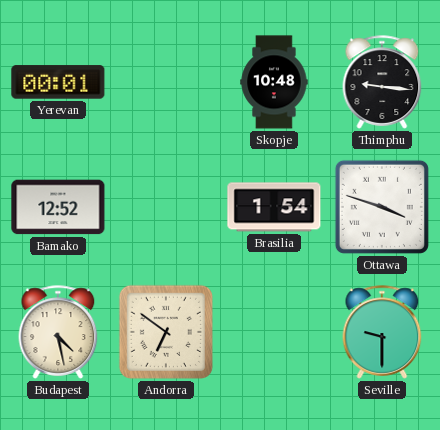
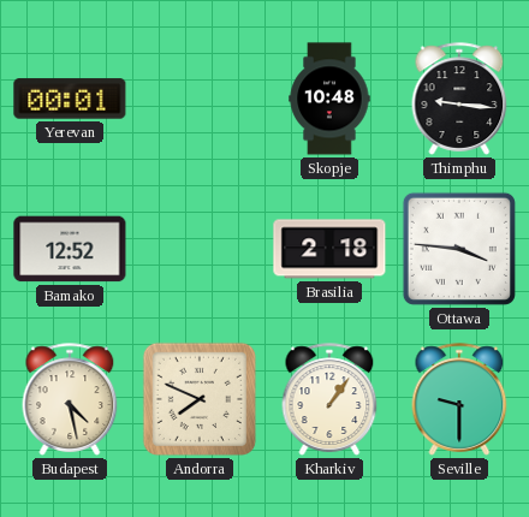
Brasilia: 1:54 -> 2:18 (329, 249)
Ottawa: 3:48 -> 3:46 (459, 249)
Andorra: 6:51 -> 7:49 (200, 399)
Kharkiv: none -> 1:06 (329, 399)
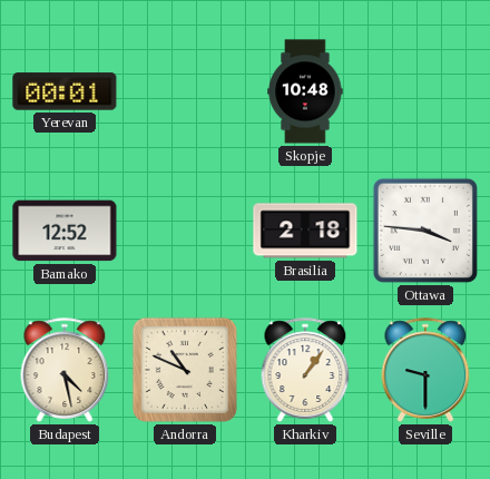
Thimphu: 9:16 -> none (459, 99)
Andorra: 7:49 -> 10:49 (185, 370)
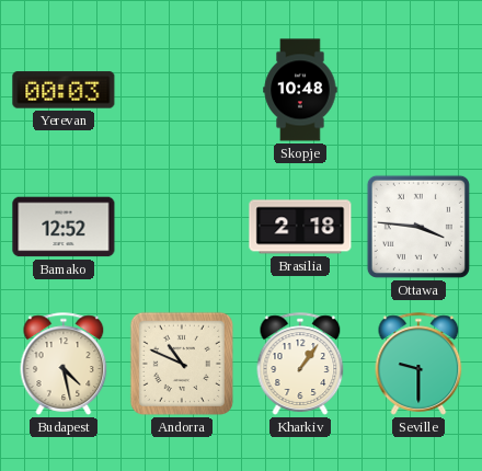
Yerevan: 00:01 -> 00:03 (64, 90)
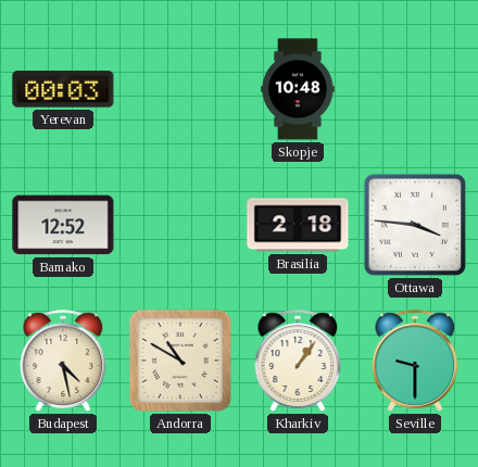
Andorra: 10:49 -> 10:50 (180, 361)
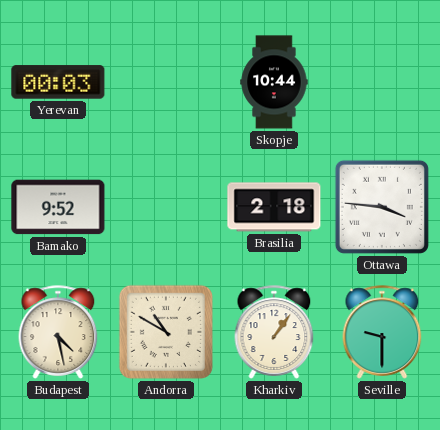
Skopje: 10:48 -> 10:44 (274, 82)
Bamako: 12:52 -> 9:52 (58, 207)
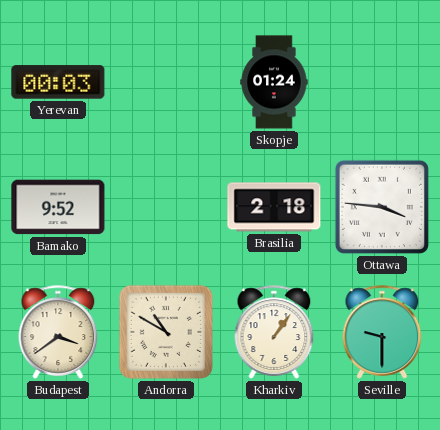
Skopje: 10:44 -> 01:24 (274, 82)
Budapest: 4:28 -> 3:39 (58, 332)
